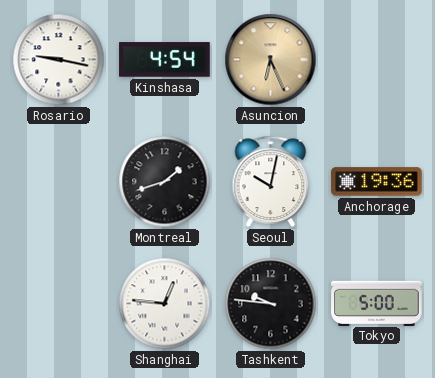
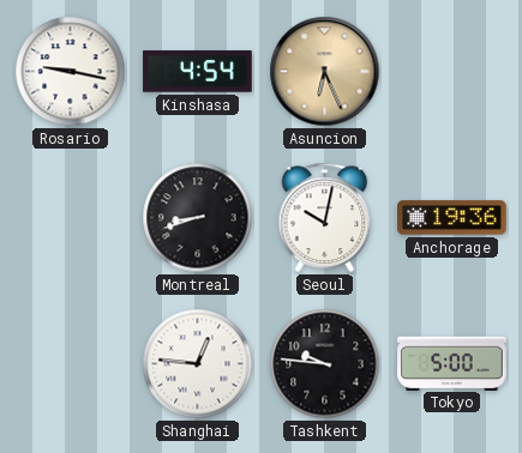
Montreal: 1:42 -> 8:42 (198, 218)
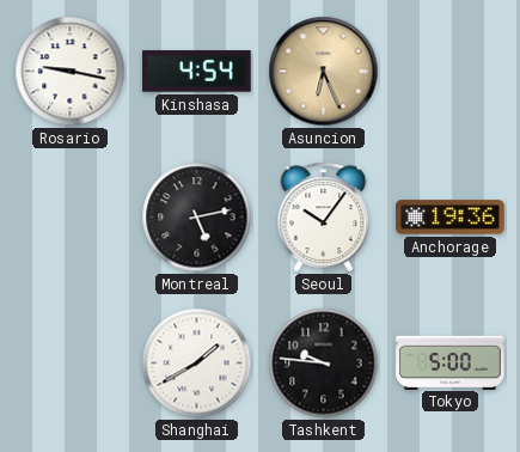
Montreal: 8:42 -> 5:13 (197, 218)
Seoul: 10:02 -> 10:06 (324, 216)
Shanghai: 12:46 -> 1:40 (197, 364)
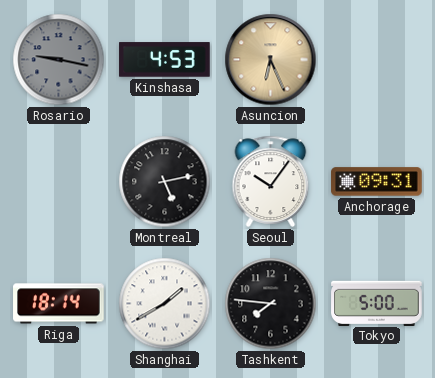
Rosario dial: white -> grey (59, 60)
Kinshasa: 4:54 -> 4:53 (165, 60)
Anchorage: 19:36 -> 09:31 (377, 182)
Riga: none -> 18:14 (59, 304)
Tashkent: 9:46 -> 7:46 (271, 304)
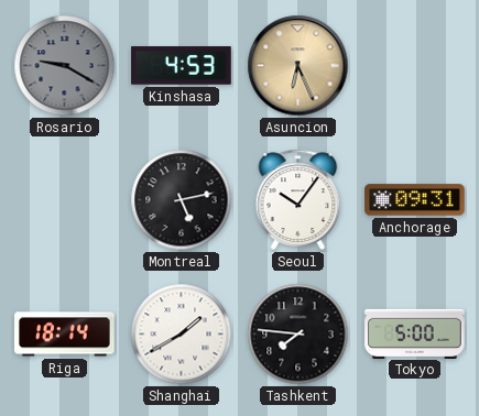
Rosario: 9:17 -> 9:20 (65, 66)
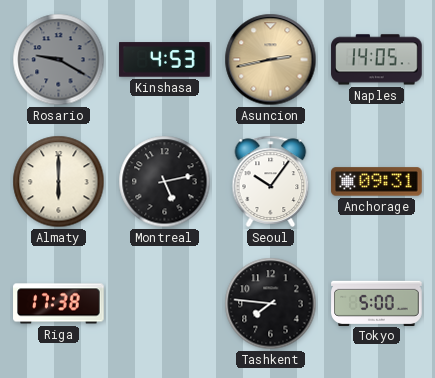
Asuncion: 6:26 -> 2:43 (271, 60)
Naples: none -> 14:05 (377, 60)
Almaty: none -> 6:00 (59, 182)
Riga: 18:14 -> 17:38 (59, 304)
Shanghai: 1:40 -> none (182, 335)
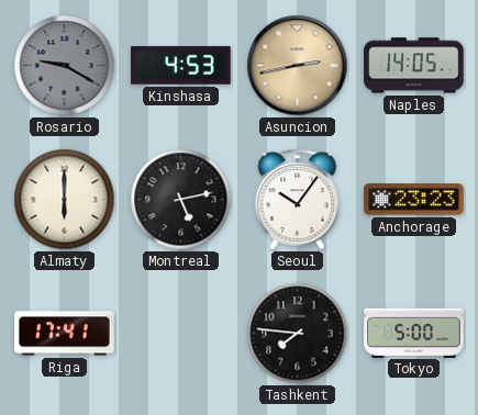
Anchorage: 09:31 -> 23:23 (414, 200)
Riga: 17:38 -> 17:41 (65, 334)
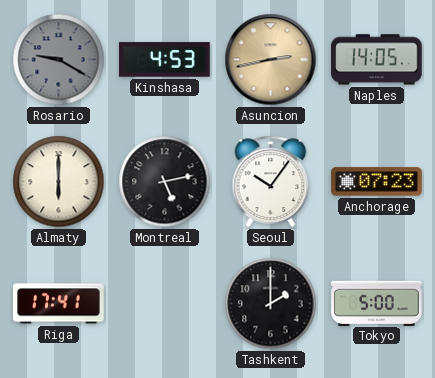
Anchorage: 23:23 -> 07:23 (377, 182)
Tashkent: 7:46 -> 2:00 (271, 304)
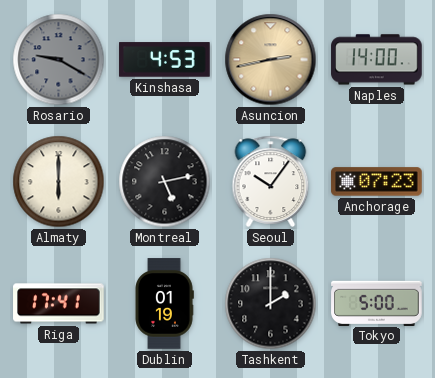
Naples: 14:05 -> 14:00 (377, 60)
Dublin: none -> 01:19 (164, 304)
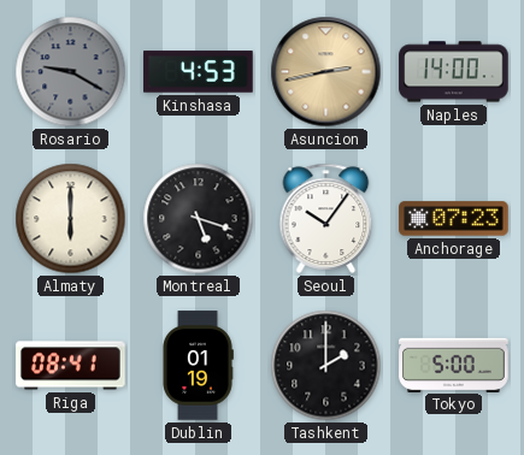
Montreal: 5:13 -> 5:18 (199, 219)
Riga: 17:41 -> 08:41 (71, 366)
